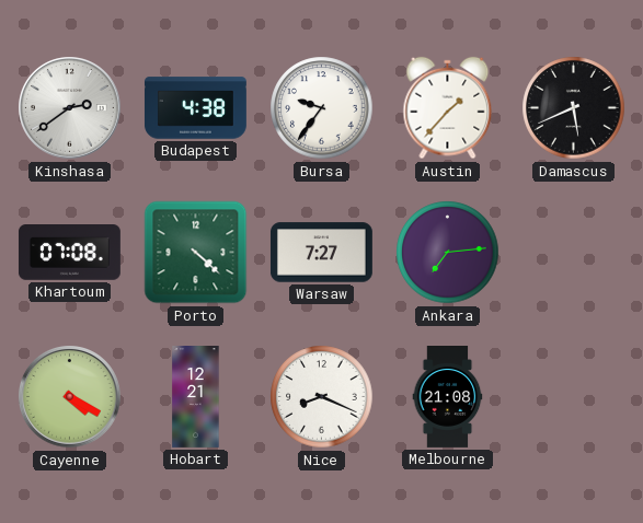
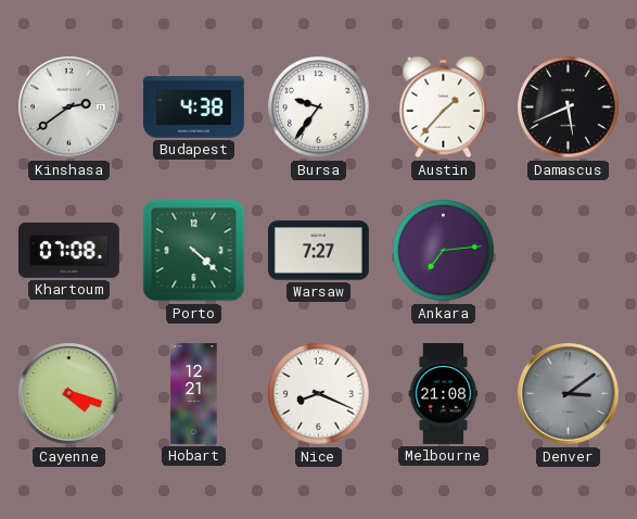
Cayenne: 4:20 -> 4:18 (69, 394)
Denver: none -> 3:09 (569, 394)
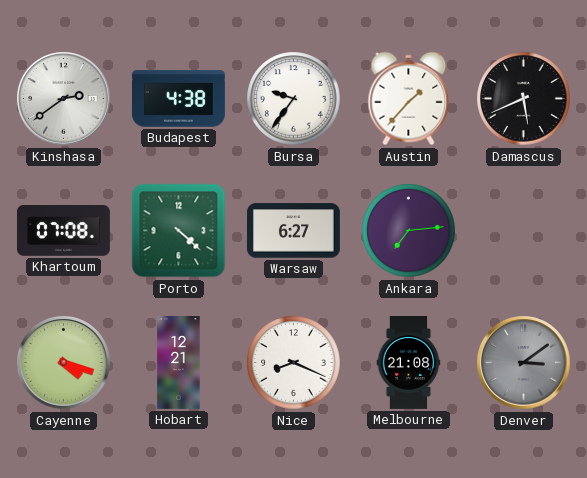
Warsaw: 7:27 -> 6:27 (293, 231)
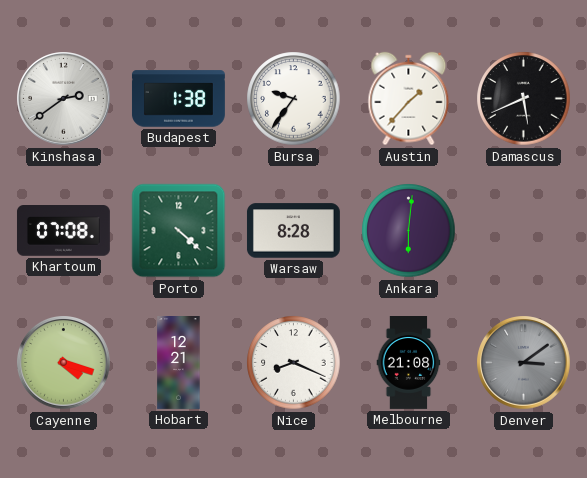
Budapest: 4:38 -> 1:38 (178, 99)
Warsaw: 6:27 -> 8:28 (293, 231)
Ankara: 7:14 -> 6:01 (409, 231)
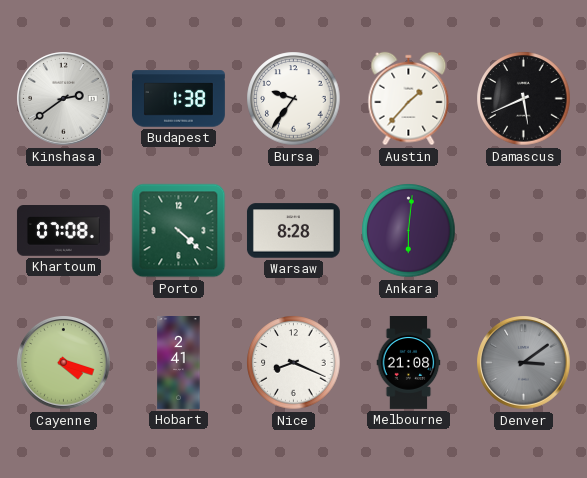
Hobart: 12:21 -> 2:41 (179, 363)
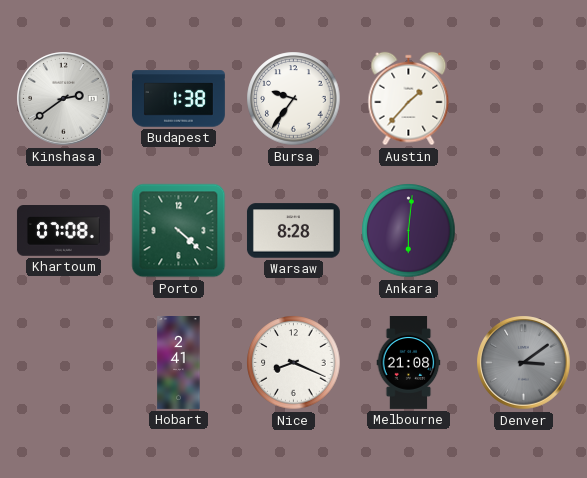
Damascus: 5:41 -> none (524, 99)
Cayenne: 4:18 -> none (64, 363)
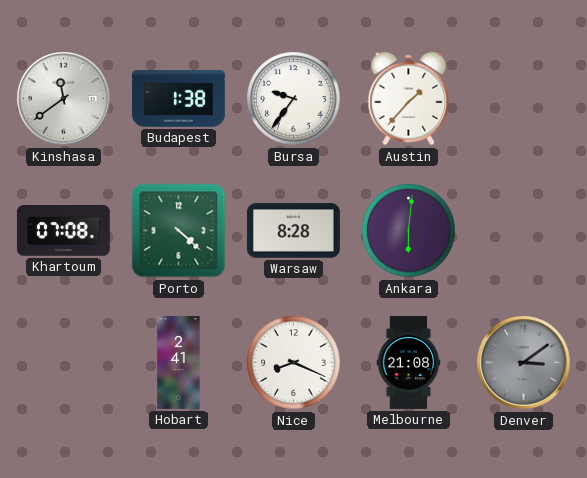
Kinshasa: 2:39 -> 11:39 (64, 99)
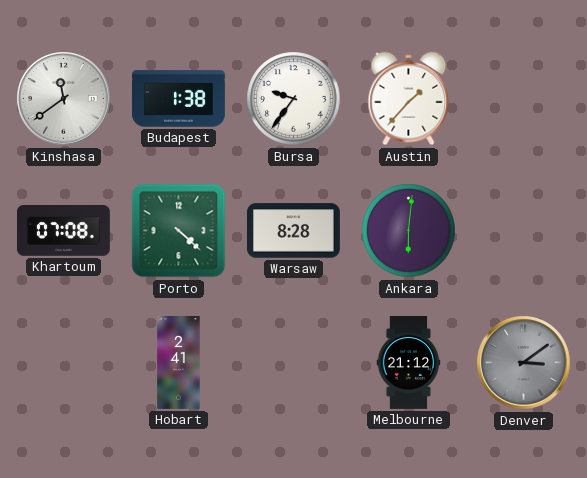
Nice: 8:19 -> none (294, 363)
Melbourne: 21:08 -> 21:12 (409, 363)
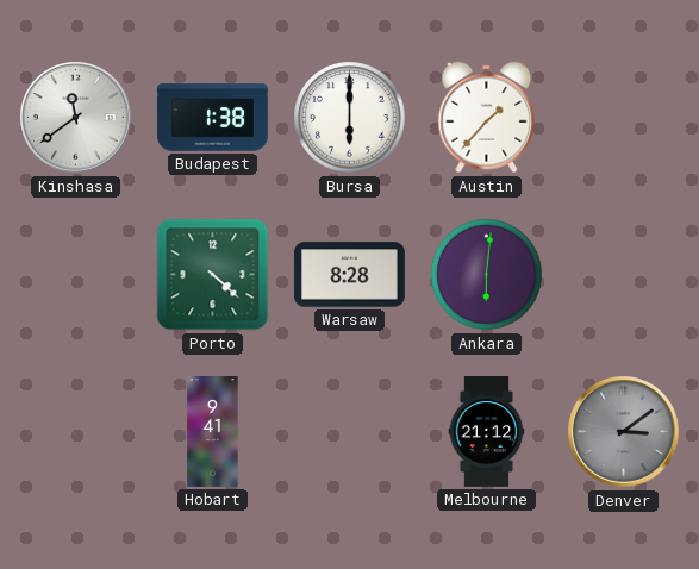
Bursa: 9:36 -> 6:00 (350, 118)
Khartoum: 07:08 -> none (63, 231)
Hobart: 2:41 -> 9:41 (213, 432)
